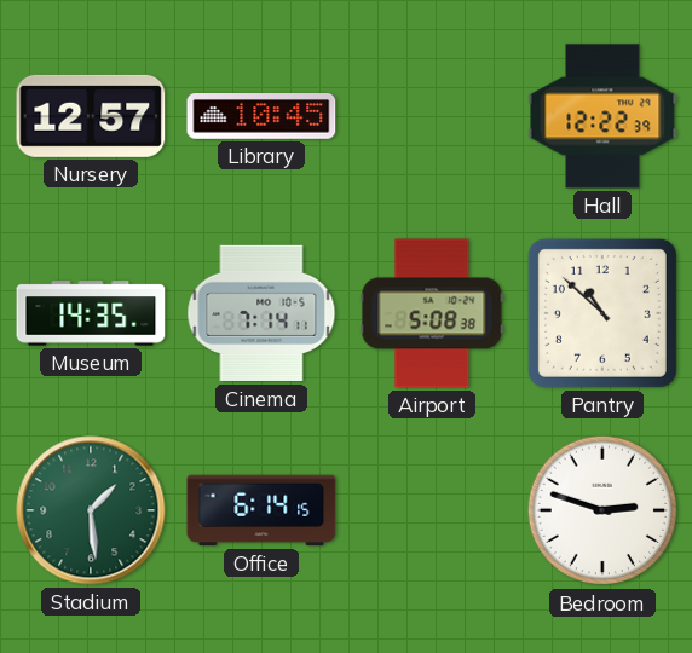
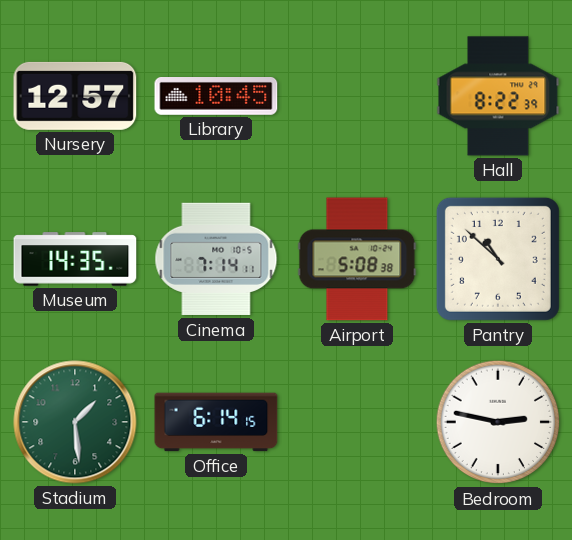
Hall: 12:22 -> 8:22 (498, 96)
Bedroom: 2:48 -> 2:47 (498, 422)
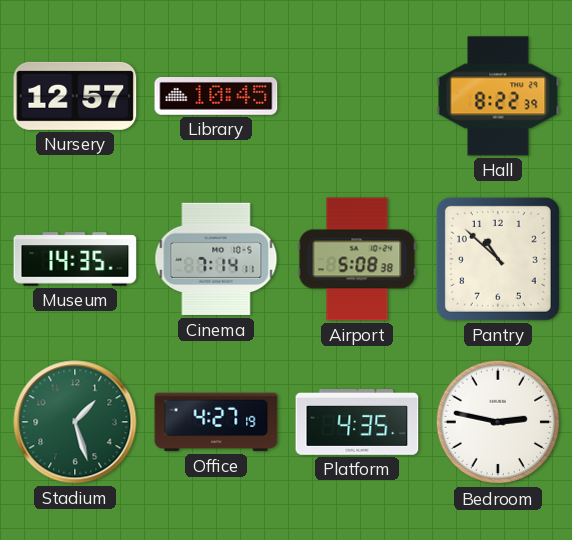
Stadium: 1:29 -> 1:27 (75, 422)
Office: 6:14 -> 4:27 (216, 422)
Platform: none -> 4:35 (357, 423)
